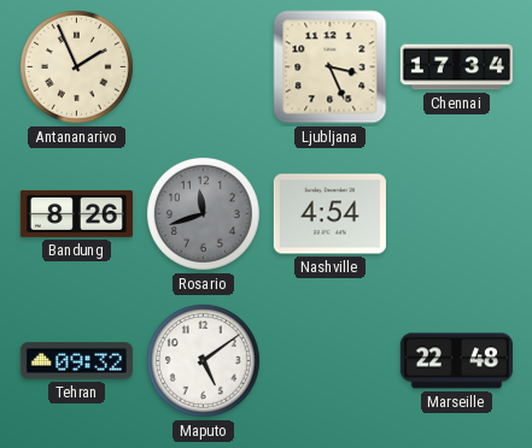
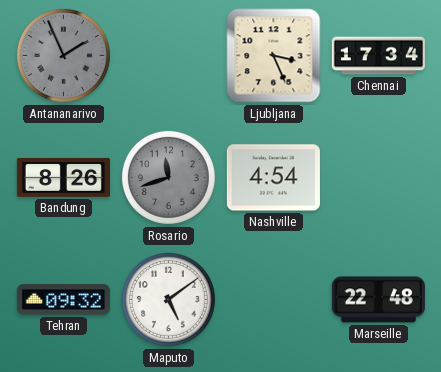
Antananarivo dial: cream -> grey (63, 55)
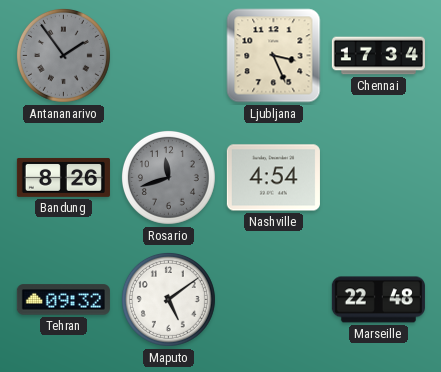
Antananarivo: 1:56 -> 1:54 (63, 55)
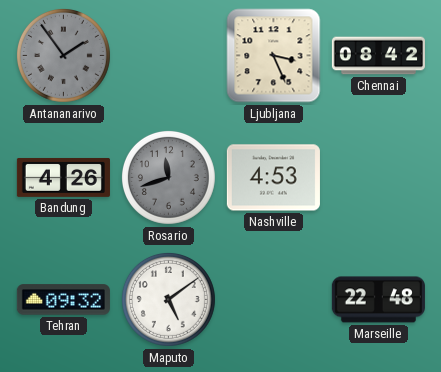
Chennai: 17:34 -> 08:42 (378, 56)
Bandung: 8:26 -> 4:26 (63, 178)
Nashville: 4:54 -> 4:53 (273, 178)
